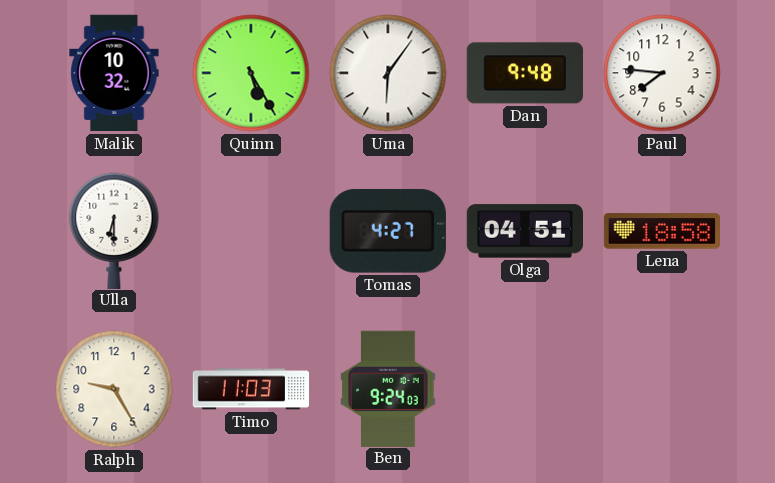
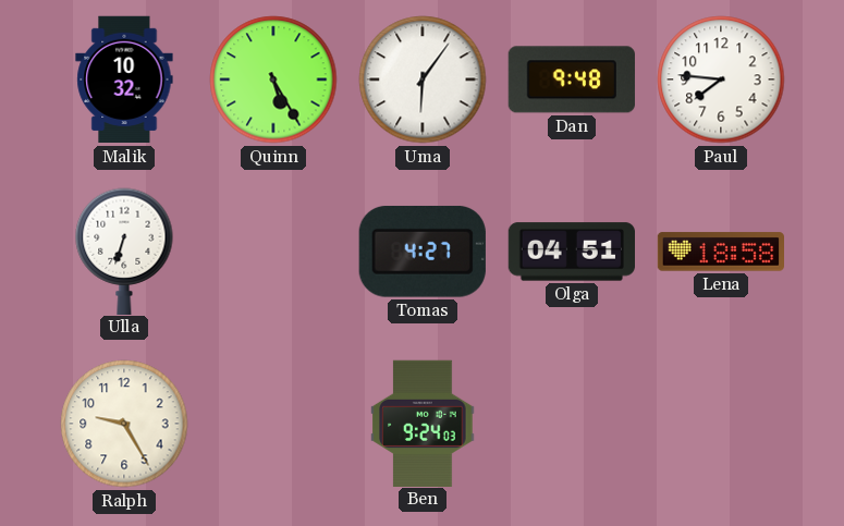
Ulla: 6:30 -> 6:33 (124, 250)
Timo: 11:03 -> none (251, 389)
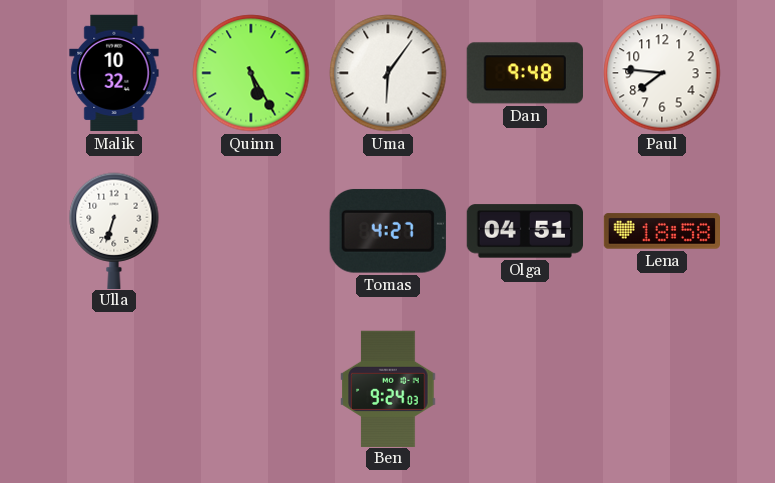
Ralph: 9:25 -> none (124, 424)
